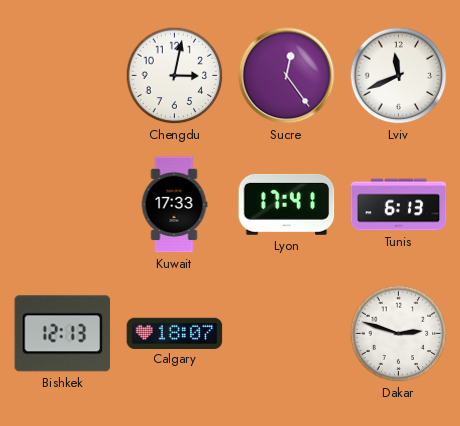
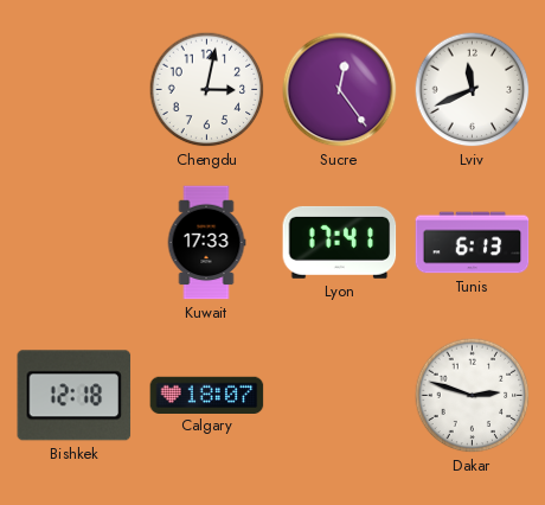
Bishkek: 12:13 -> 12:18 (75, 396)
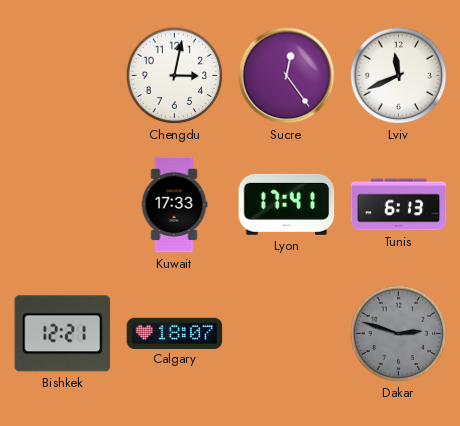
Bishkek: 12:18 -> 12:21 (63, 334)
Dakar dial: white -> grey (399, 334)
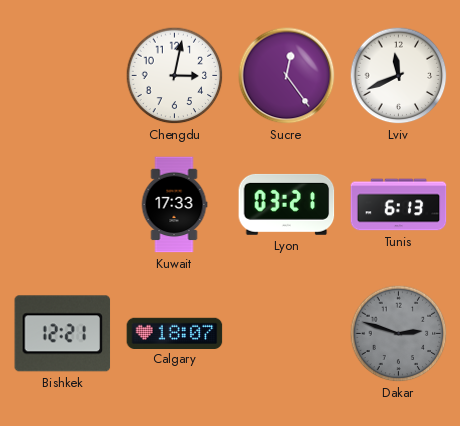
Lyon: 17:41 -> 03:21 (287, 204)
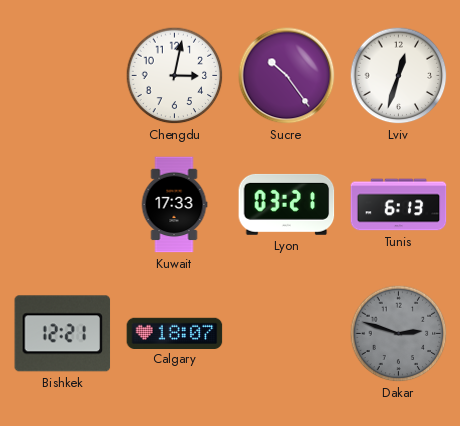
Sucre: 12:24 -> 10:24 (287, 76)
Lviv: 11:41 -> 12:33 (399, 76)
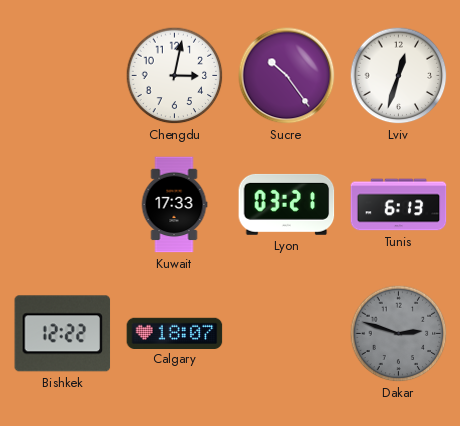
Bishkek: 12:21 -> 12:22 (63, 334)
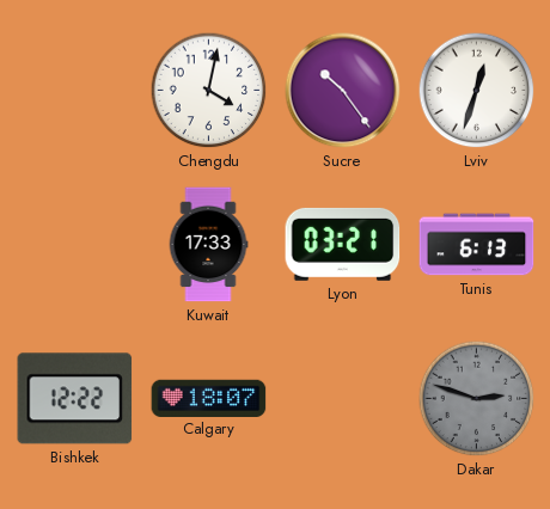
Chengdu: 3:02 -> 4:02 (209, 91)
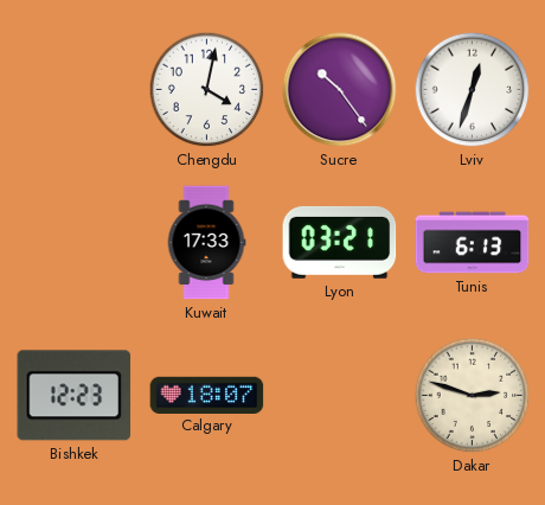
Bishkek: 12:22 -> 12:23 (75, 396)
Dakar dial: grey -> cream (473, 396)
